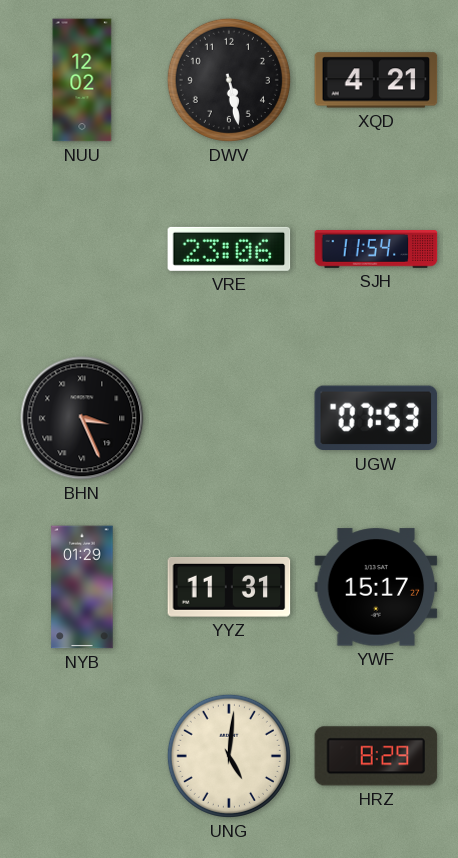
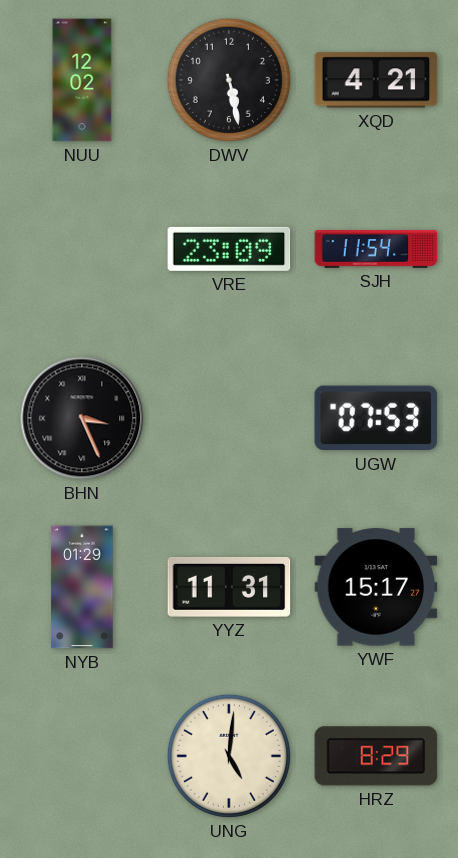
VRE: 23:06 -> 23:09 (229, 249)
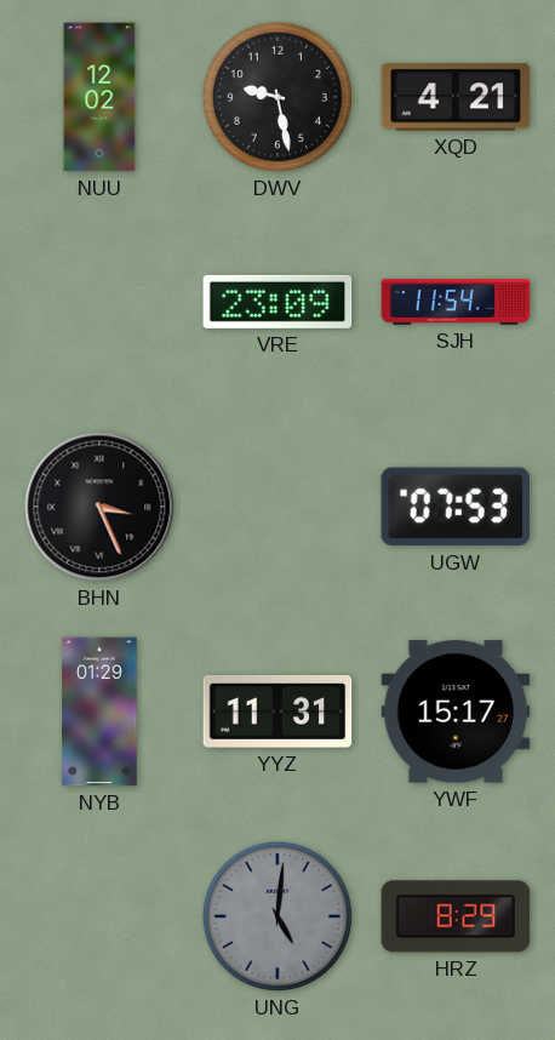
DWV: 5:28 -> 9:28 (277, 97)
UNG dial: cream -> grey (277, 916)
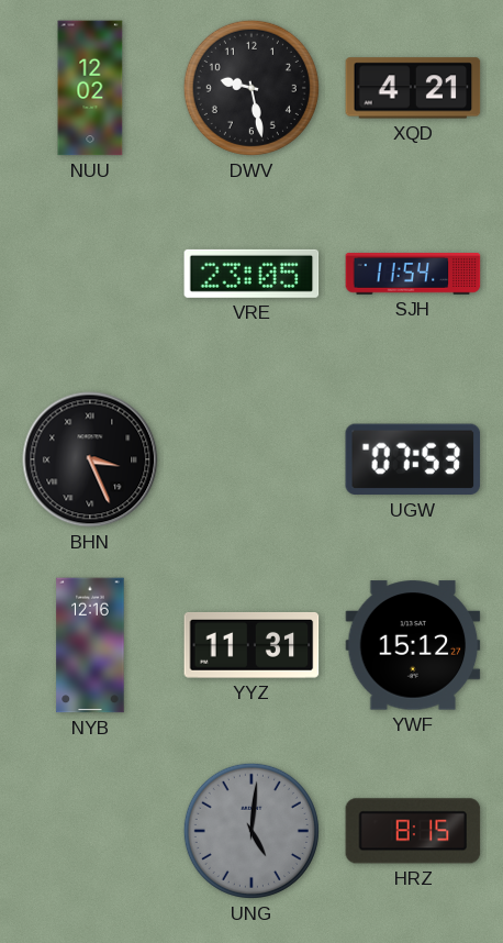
VRE: 23:09 -> 23:05 (251, 274)
NYB: 01:29 -> 12:16 (90, 645)
YWF: 15:17 -> 15:12 (413, 645)
HRZ: 8:29 -> 8:15 (413, 831)
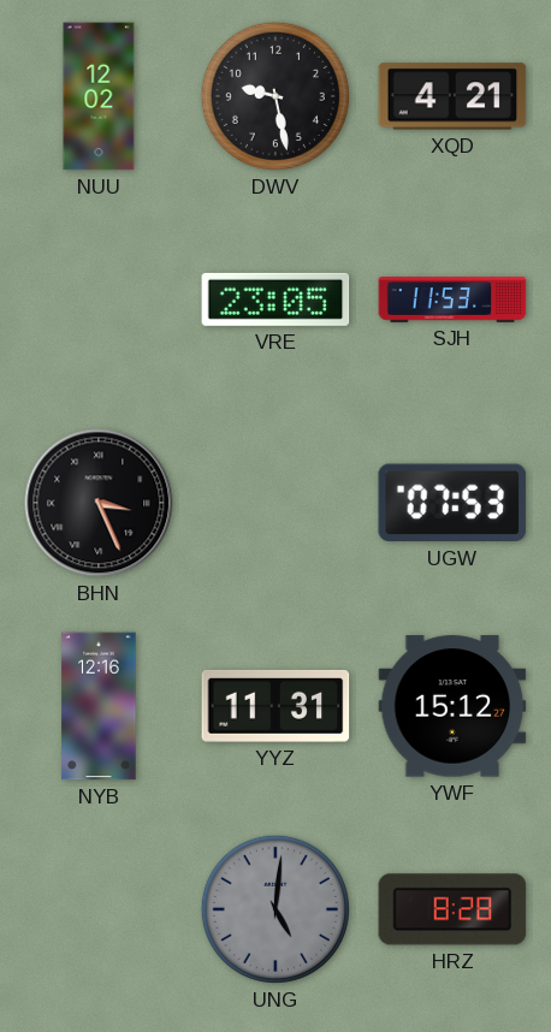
SJH: 11:54 -> 11:53 (452, 301)
HRZ: 8:15 -> 8:28 (452, 909)
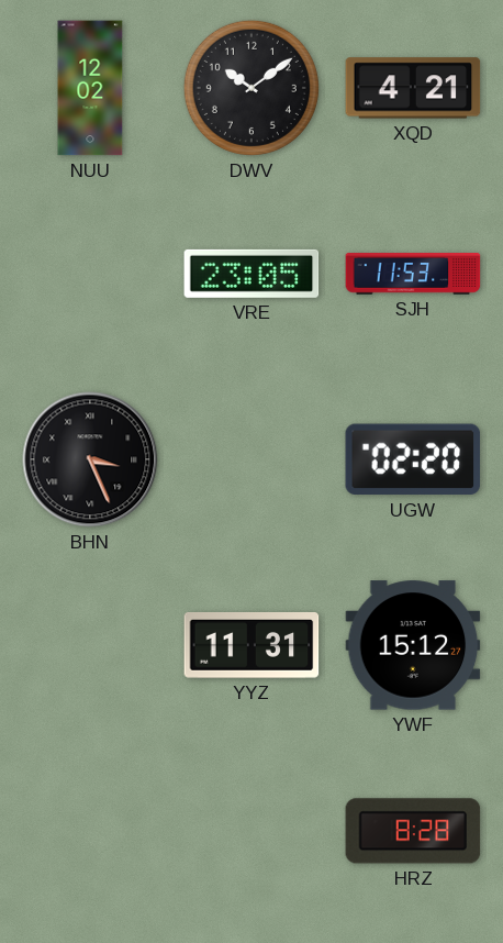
DWV: 9:28 -> 10:09 (251, 88)
UGW: 07:53 -> 02:20 (413, 459)
NYB: 12:16 -> none (99, 706)
UNG: 5:01 -> none (275, 909)
